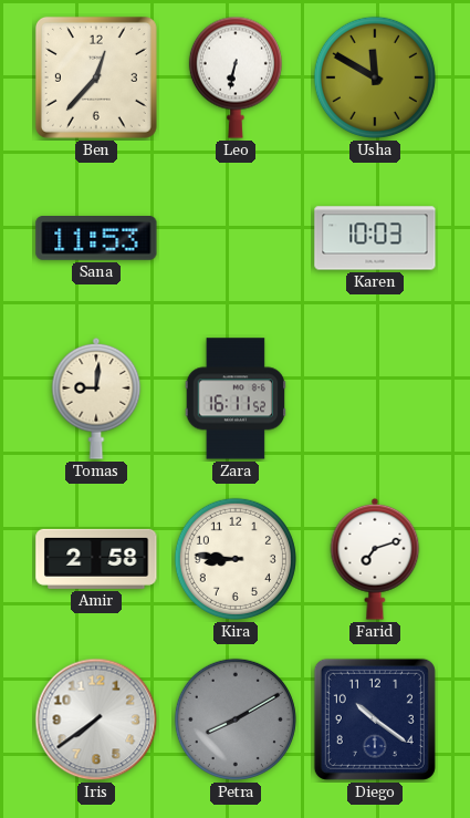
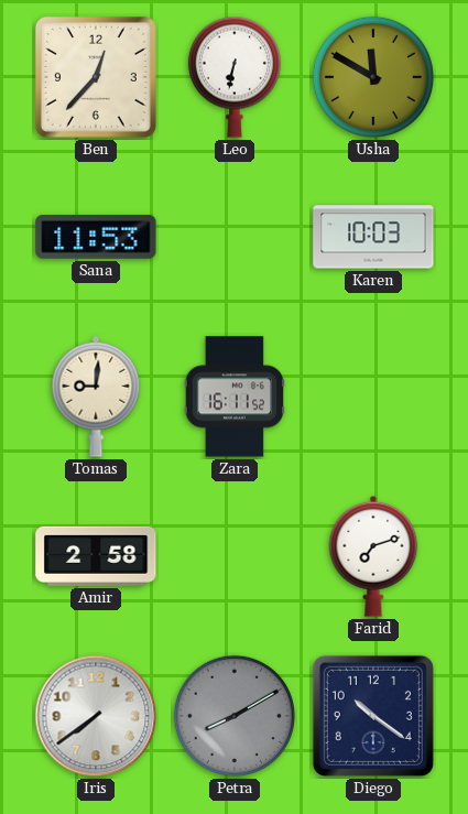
Kira: 8:46 -> none (236, 559)
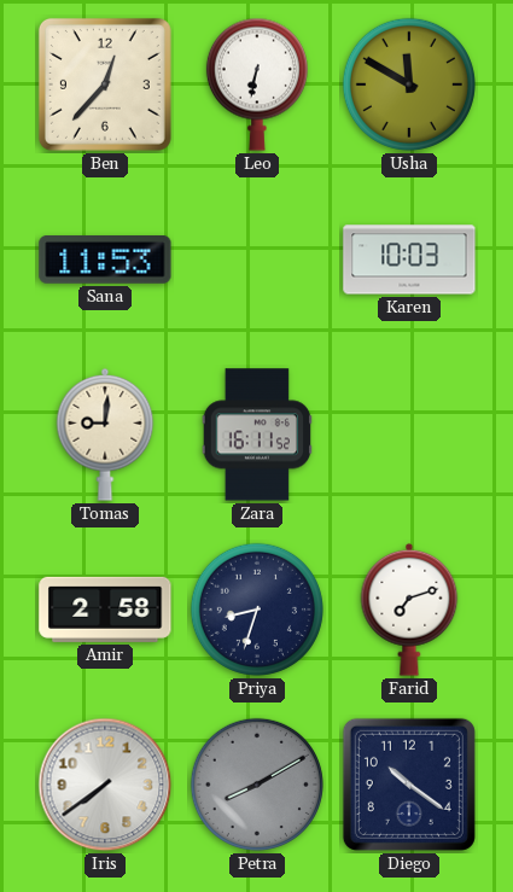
Priya: none -> 8:33 (257, 610)
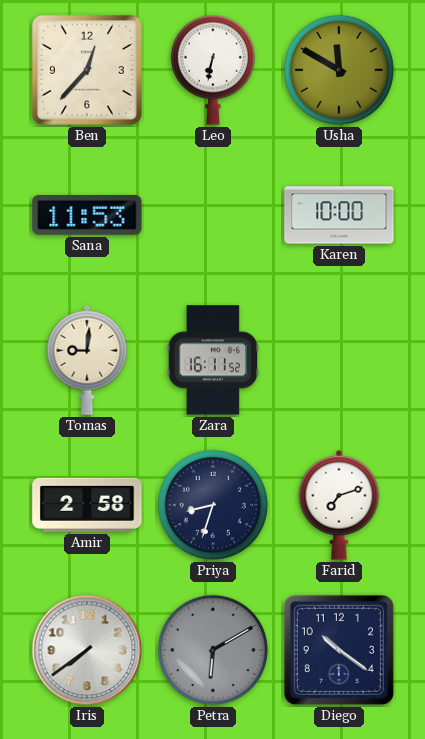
Karen: 10:03 -> 10:00 (339, 215)
Petra: 8:10 -> 6:10 (213, 650)
